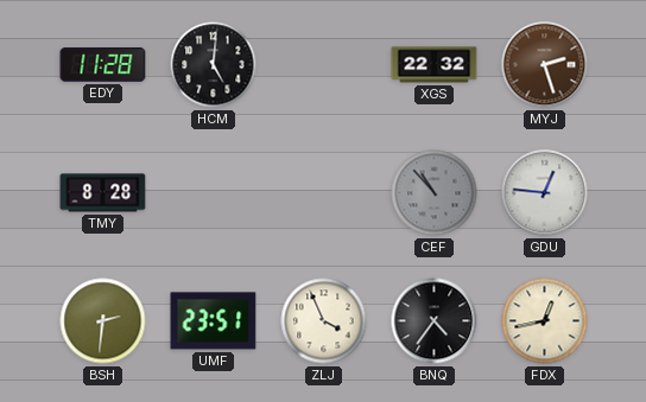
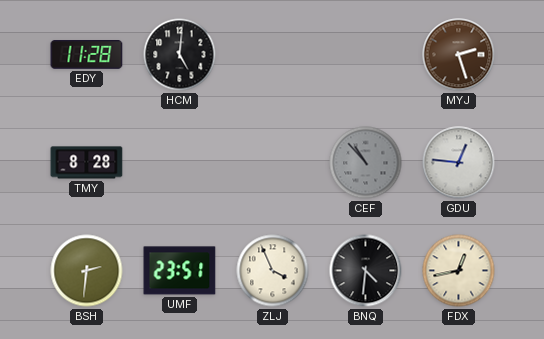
XGS: 22:32 -> none (435, 65)
BNQ: 4:36 -> 4:31 (366, 271)
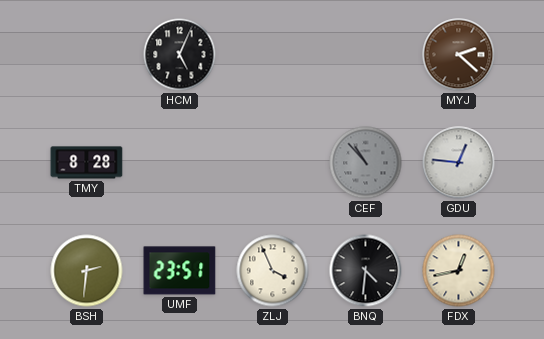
EDY: 11:28 -> none (87, 55)
HCM: 5:01 -> 5:04 (180, 55)
MYJ: 2:27 -> 2:22 (459, 55)
